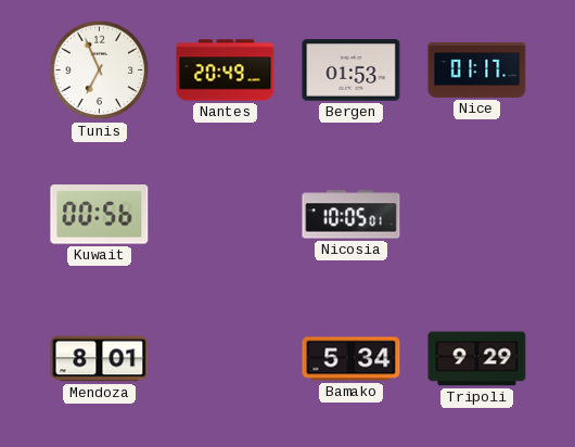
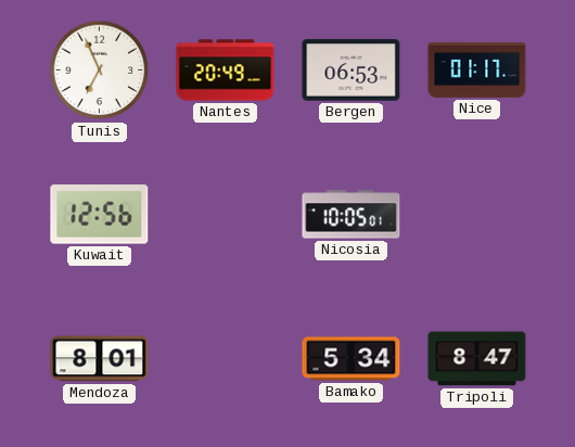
Bergen: 01:53 -> 06:53 (352, 71)
Kuwait: 00:56 -> 12:56 (100, 215)
Tripoli: 9:29 -> 8:47 (477, 359)
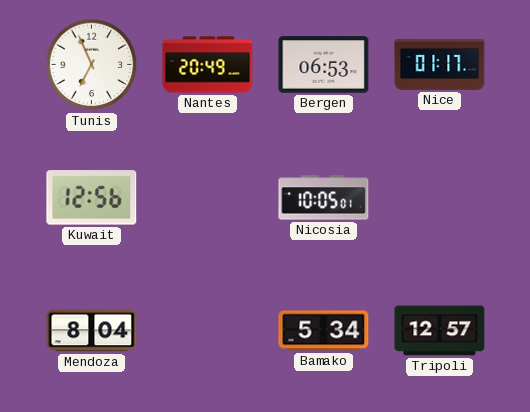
Mendoza: 8:01 -> 8:04 (92, 331)
Tripoli: 8:47 -> 12:57 (440, 331)
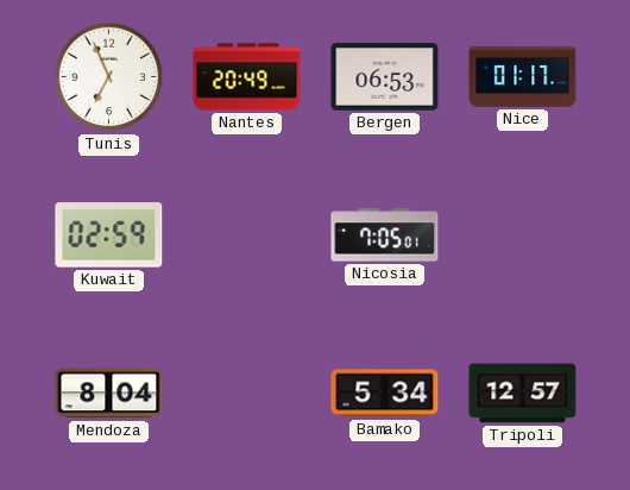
Kuwait: 12:56 -> 02:59 (109, 235)
Nicosia: 10:05 -> 7:05 (385, 235)
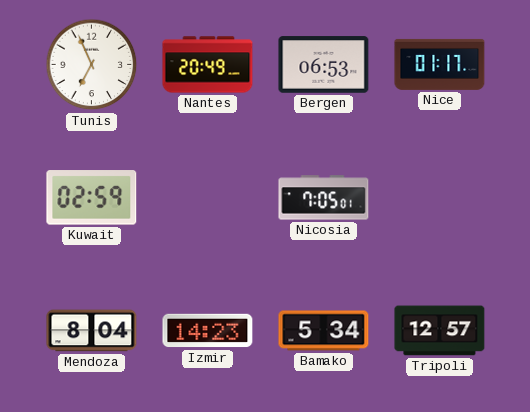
Izmir: none -> 14:23 (208, 331)
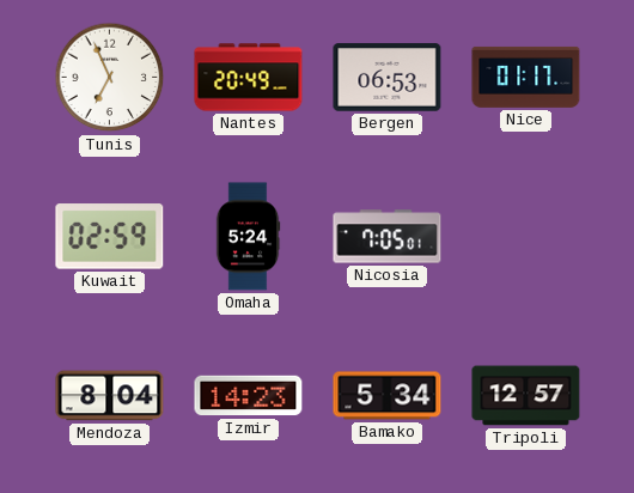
Omaha: none -> 5:24 (248, 237)
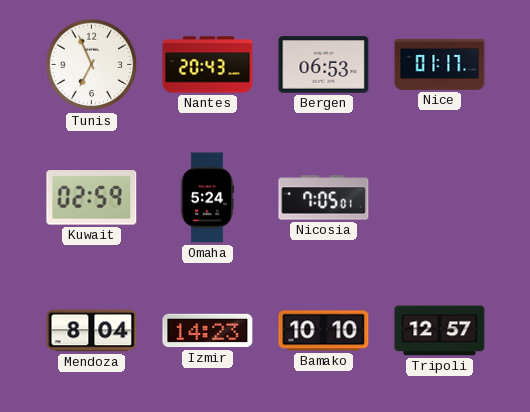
Nantes: 20:49 -> 20:43 (208, 65)
Bamako: 5:34 -> 10:10 (324, 331)
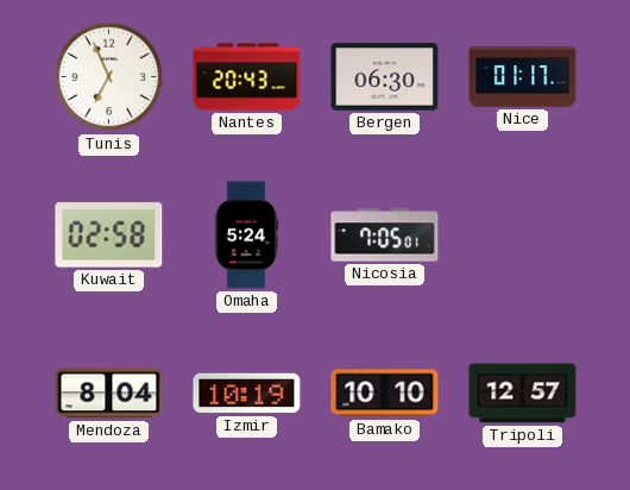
Bergen: 06:53 -> 06:30 (385, 77)
Kuwait: 02:59 -> 02:58 (109, 235)
Izmir: 14:23 -> 10:19 (247, 394)
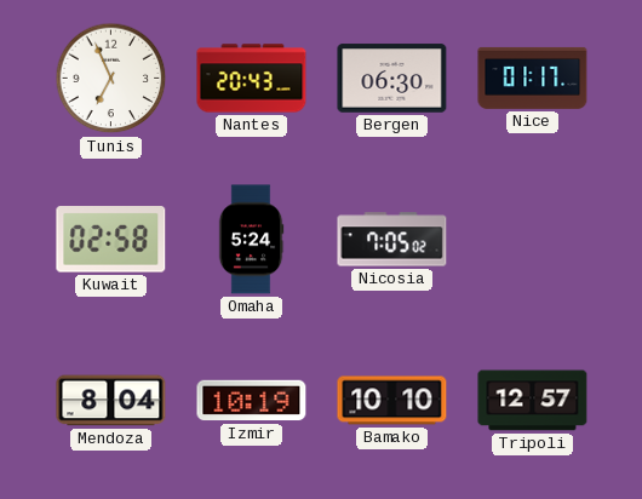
Nicosia: 7:05:01 -> 7:05:02 (392, 240)
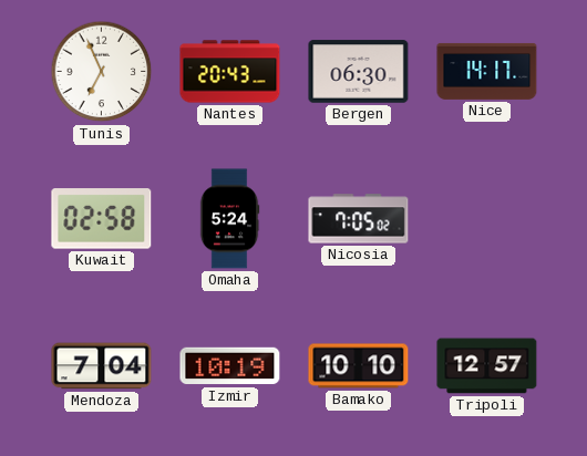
Nice: 01:17 -> 14:17 (487, 71)
Mendoza: 8:04 -> 7:04 (102, 366)
